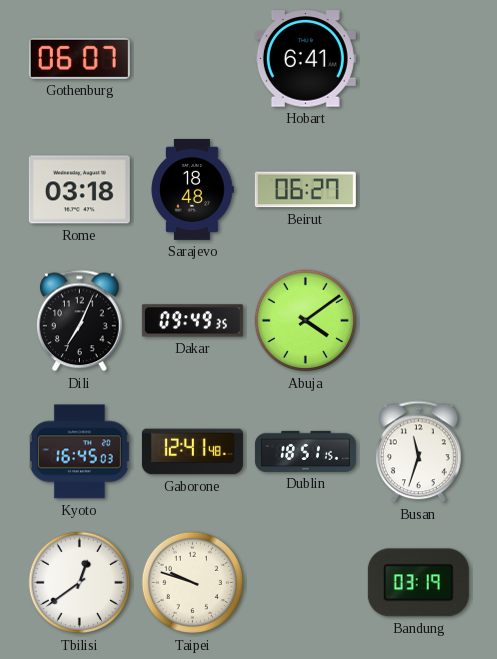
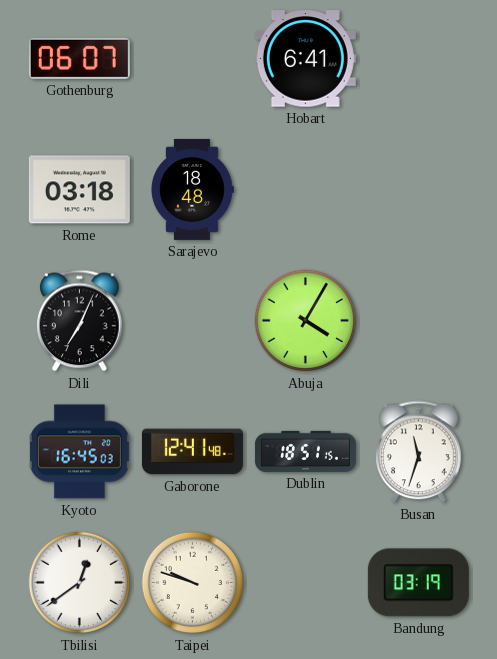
Beirut: 06:27 -> none (305, 190)
Dakar: 09:49 -> none (192, 321)
Abuja: 4:09 -> 4:05 (306, 321)
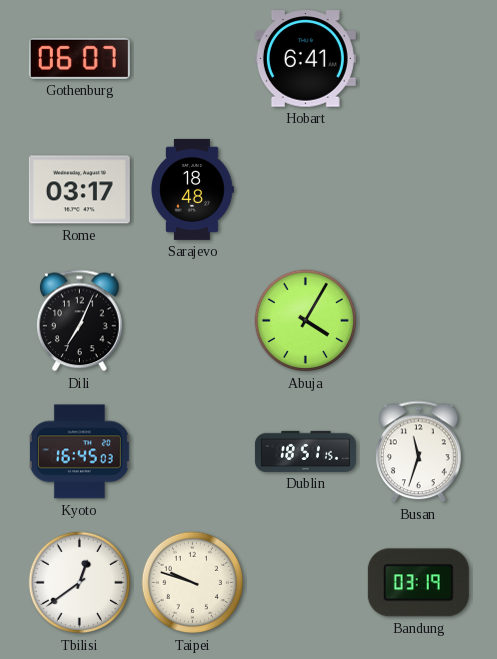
Rome: 03:18 -> 03:17 (79, 190)
Gaborone: 12:41 -> none (192, 452)
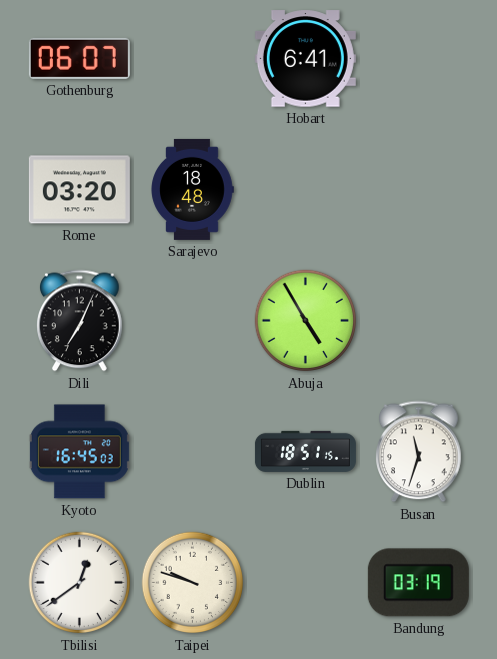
Rome: 03:17 -> 03:20 (79, 190)
Abuja: 4:05 -> 4:55 (306, 321)
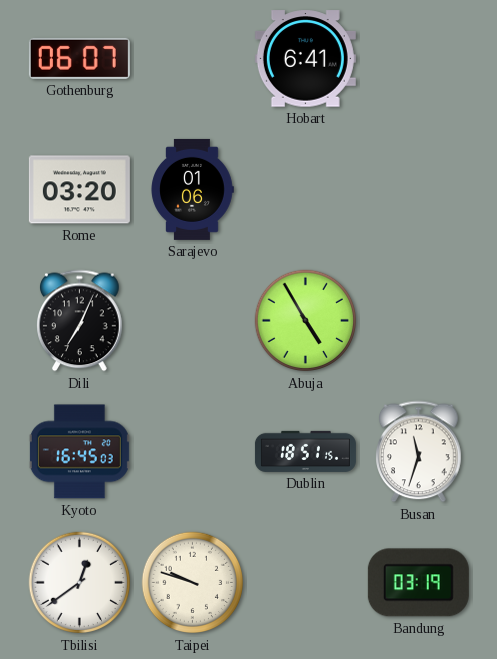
Sarajevo: 18:48 -> 01:06 (192, 189)
